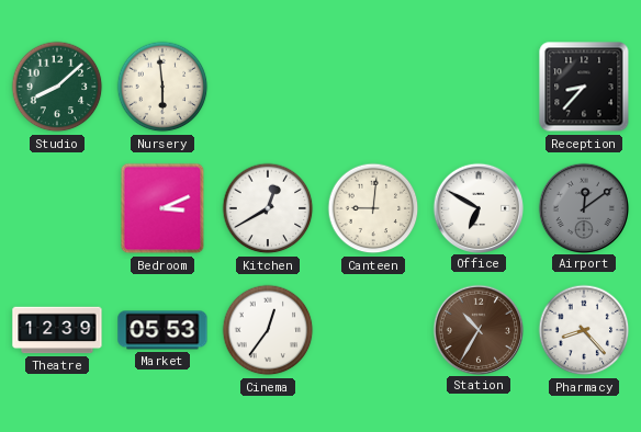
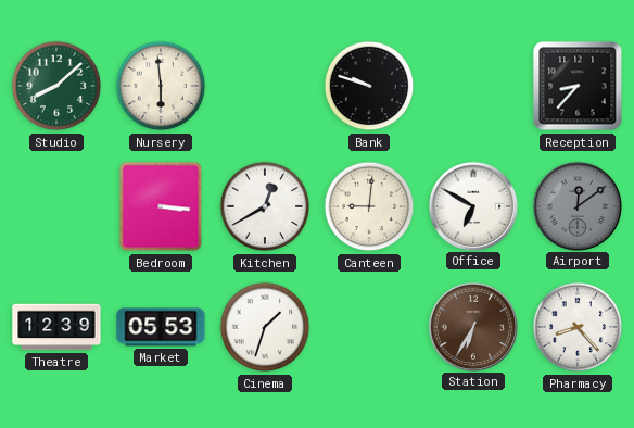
Bank: none -> 9:48 (369, 86)
Bedroom: 3:11 -> 3:16 (161, 206)
Cinema: 12:36 -> 1:33 (265, 327)
Station: 10:35 -> 6:35 (472, 326)
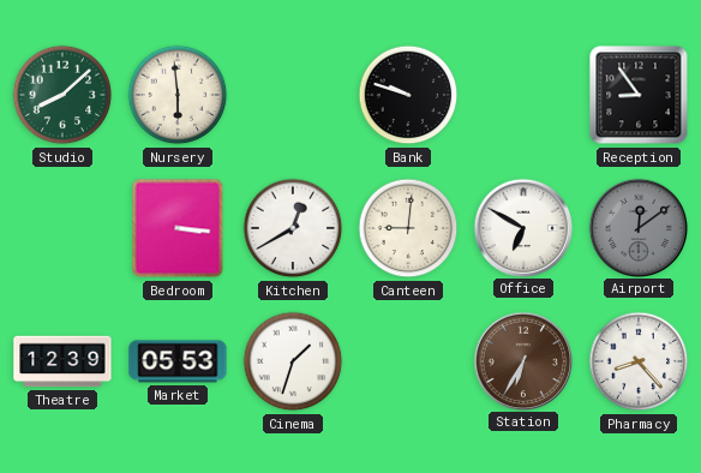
Reception: 8:37 -> 8:54 (639, 95)
